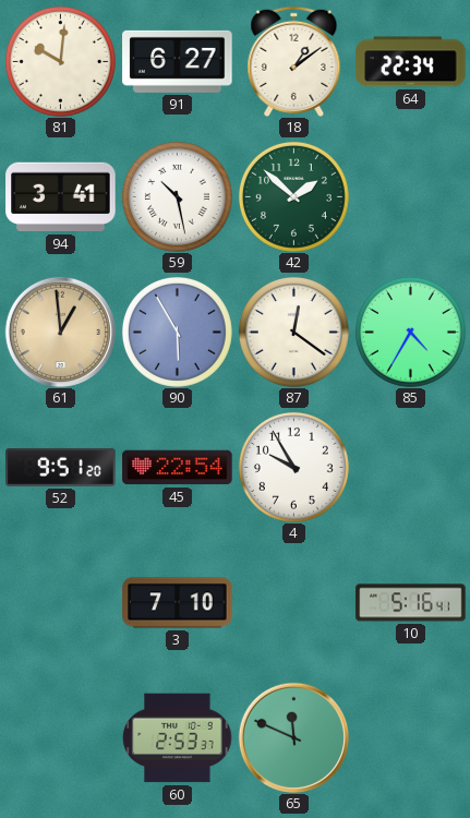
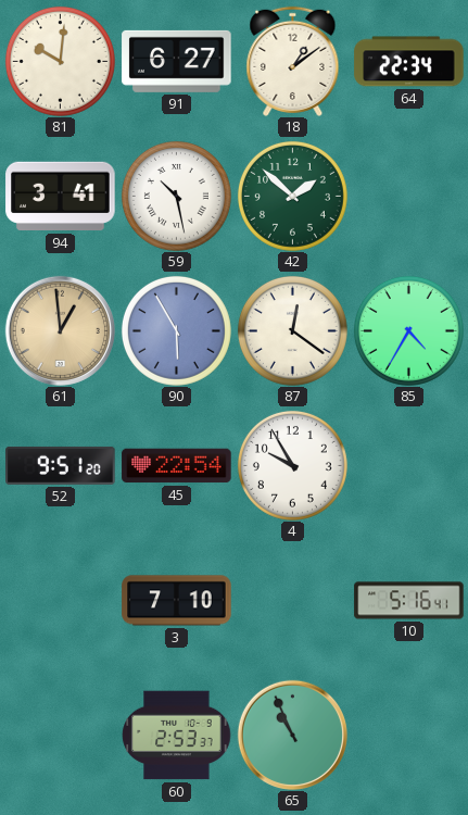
65: 11:49 -> 10:56 (292, 735)
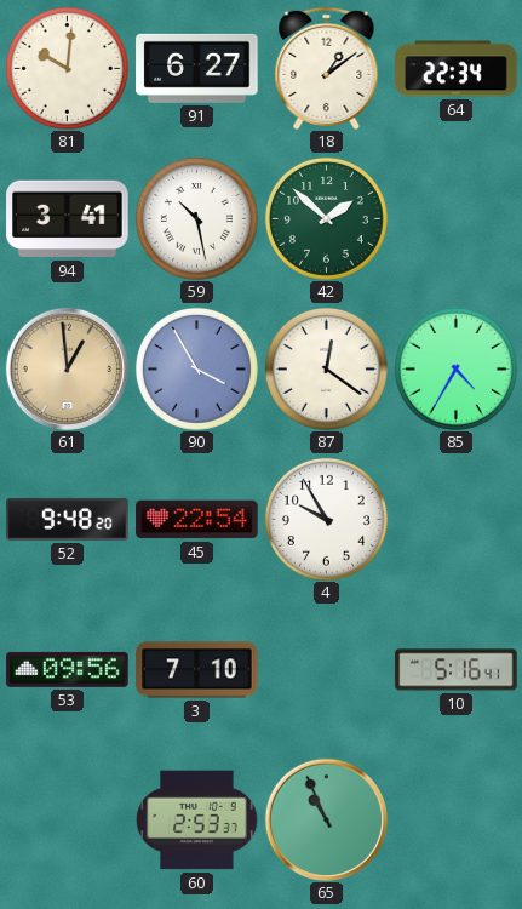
90: 5:55 -> 3:55 (196, 368)
52: 9:51 -> 9:48 (68, 519)
53: none -> 09:56 (68, 669)
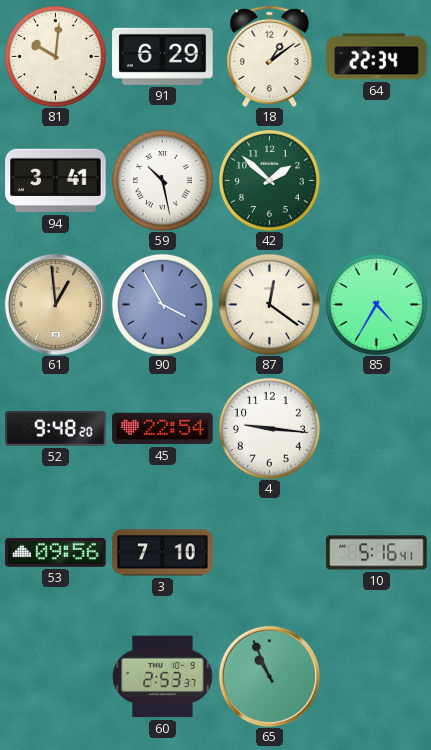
91: 6:27 -> 6:29 (163, 56)
4: 9:55 -> 9:16 (269, 428)
